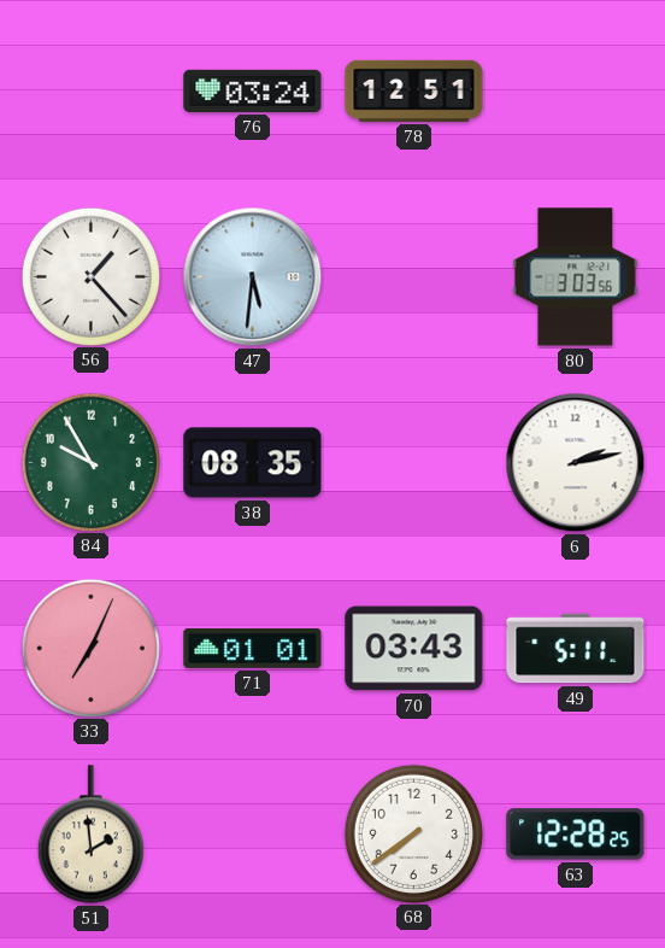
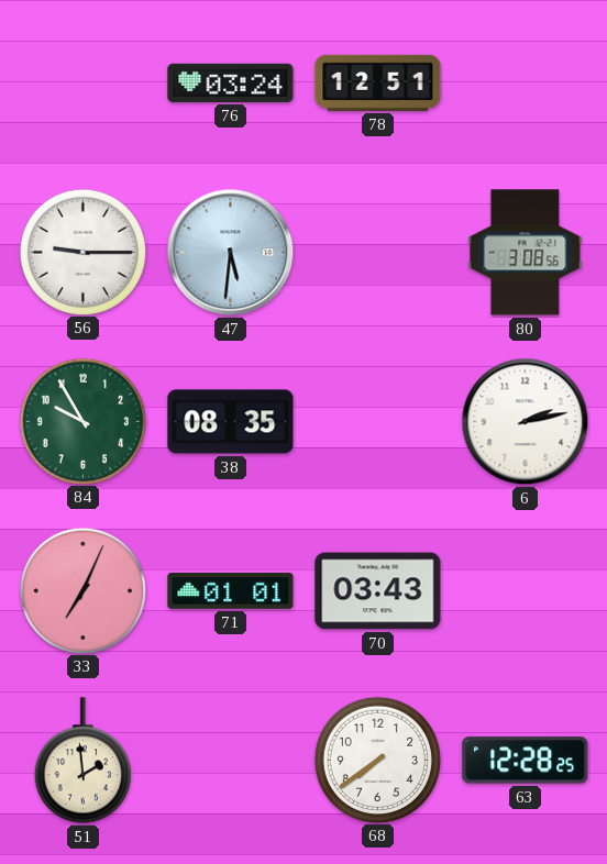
56: 1:23 -> 9:15 (82, 252)
80: 3:03 -> 3:08 (526, 253)
49: 5:11 -> none (576, 649)
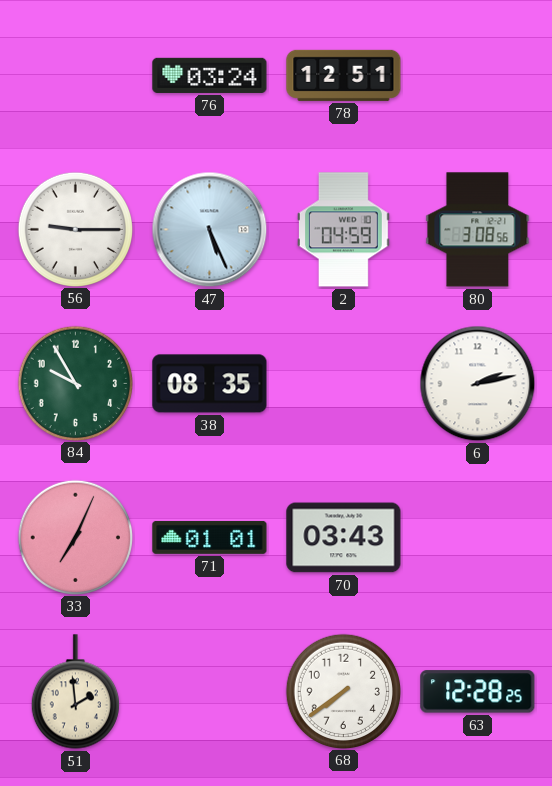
47: 5:31 -> 5:26 (210, 230)
2: none -> 04:59 (343, 230)
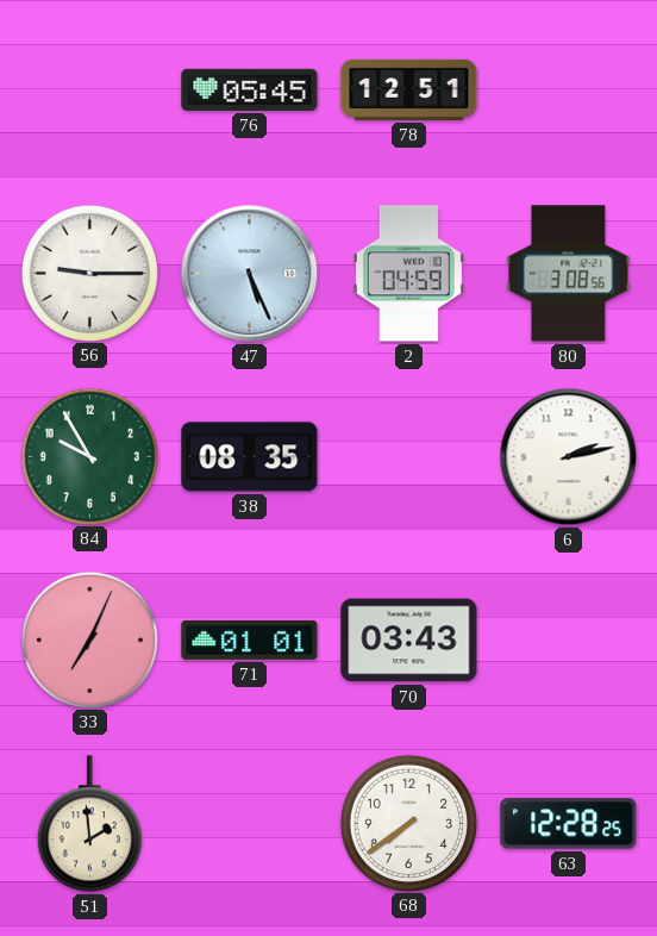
76: 03:24 -> 05:45 (250, 89)
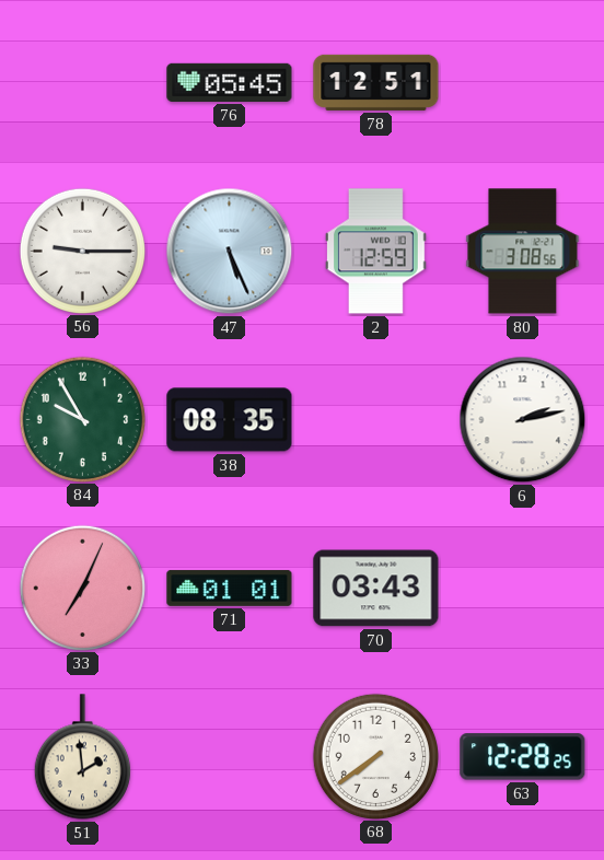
2: 04:59 -> 12:59 (375, 252)
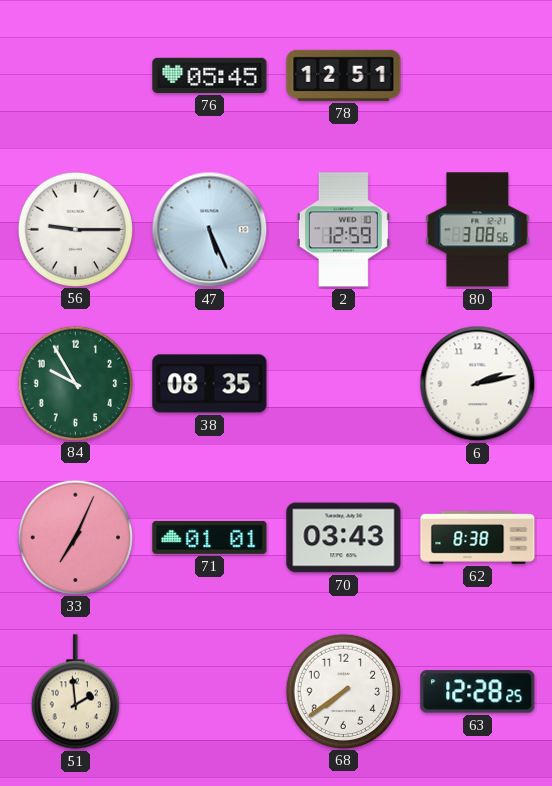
62: none -> 8:38 (478, 538)
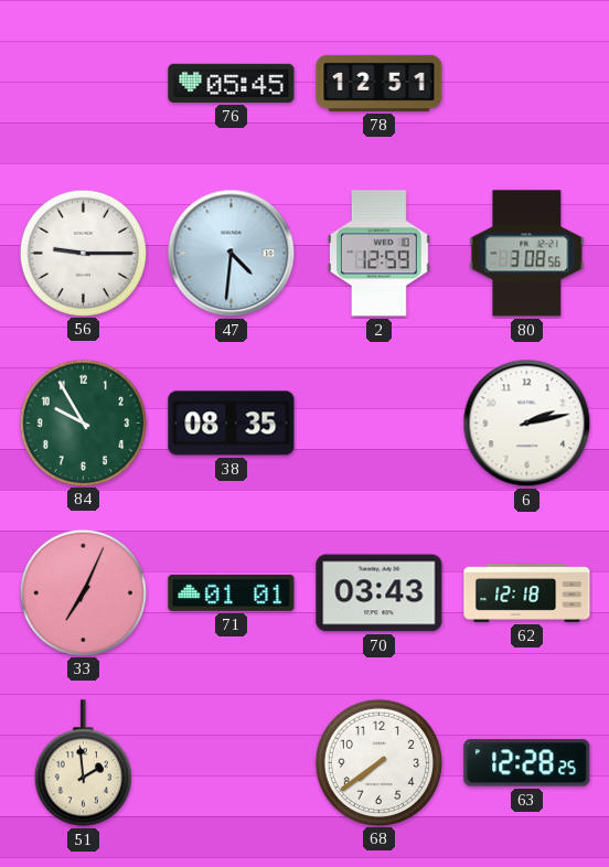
47: 5:26 -> 4:31 (232, 254)
62: 8:38 -> 12:18 (527, 593)
